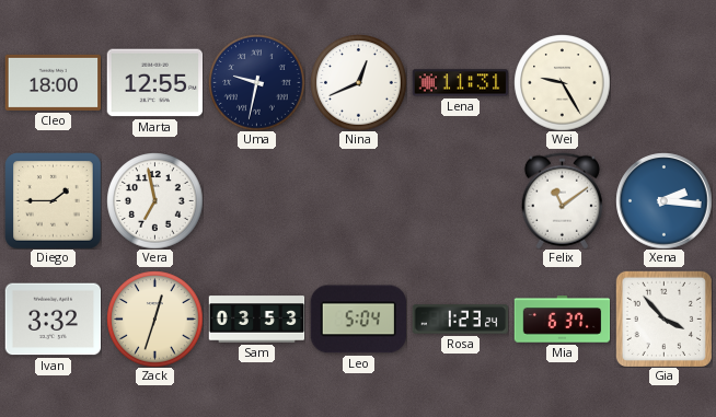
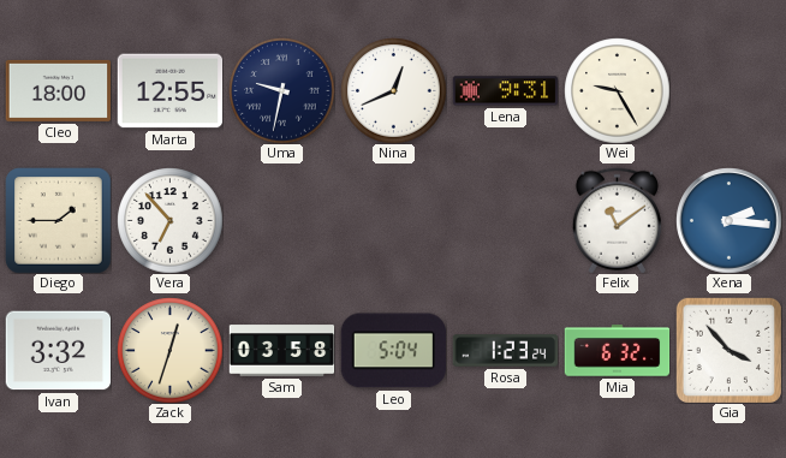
Lena: 11:31 -> 9:31 (505, 91)
Vera: 6:58 -> 6:53 (169, 220)
Sam: 03:53 -> 03:58 (281, 351)
Mia: 6:37 -> 6:32 (617, 351)
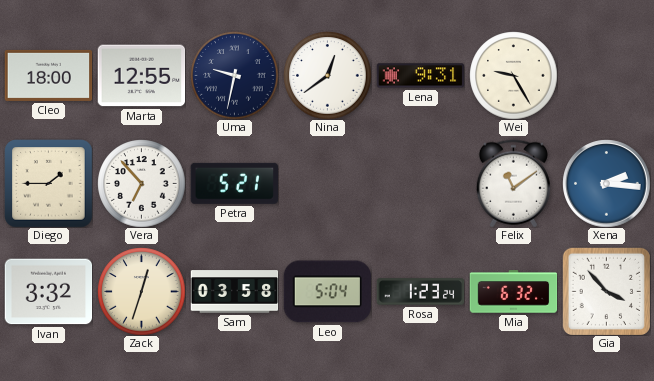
Nina: 12:41 -> 12:39 (327, 75)
Petra: none -> 5:21 (234, 183)
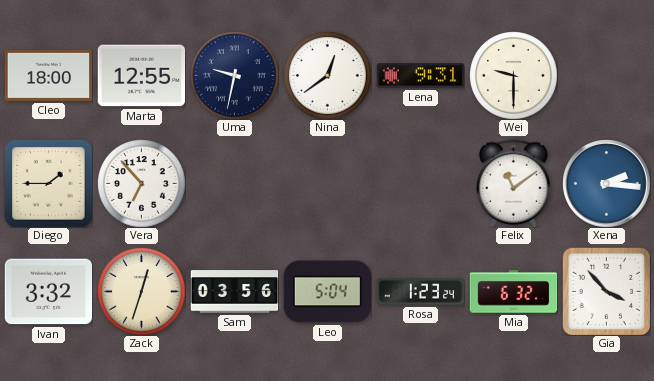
Wei: 9:25 -> 9:30 (513, 75)
Petra: 5:21 -> none (234, 183)
Sam: 03:58 -> 03:56 (234, 292)
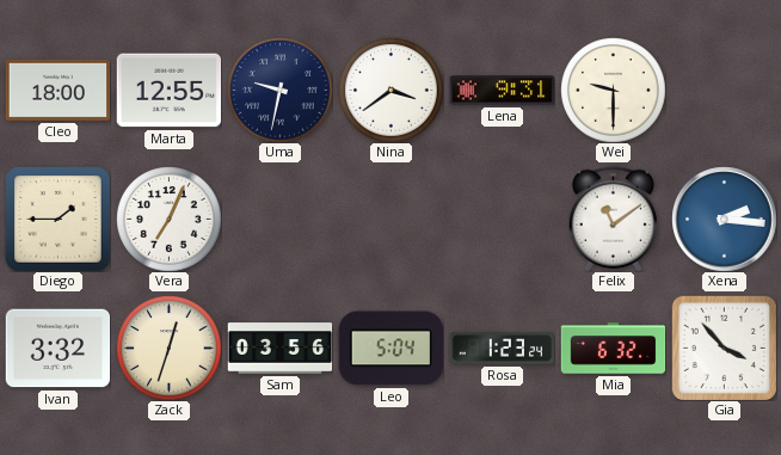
Nina: 12:39 -> 3:39 (390, 90)
Vera: 6:53 -> 7:04 (168, 219)
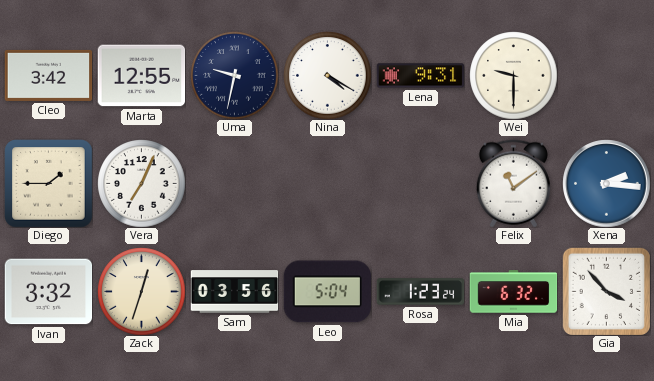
Cleo: 18:00 -> 3:42 (48, 75)
Nina: 3:39 -> 4:20 (327, 75)
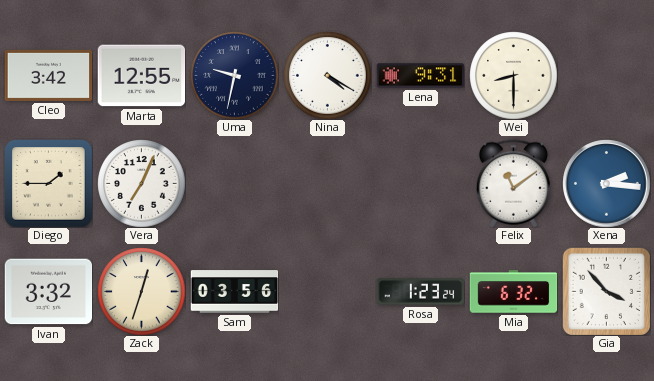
Wei: 9:30 -> 8:30 (513, 75)
Leo: 5:04 -> none (327, 292)
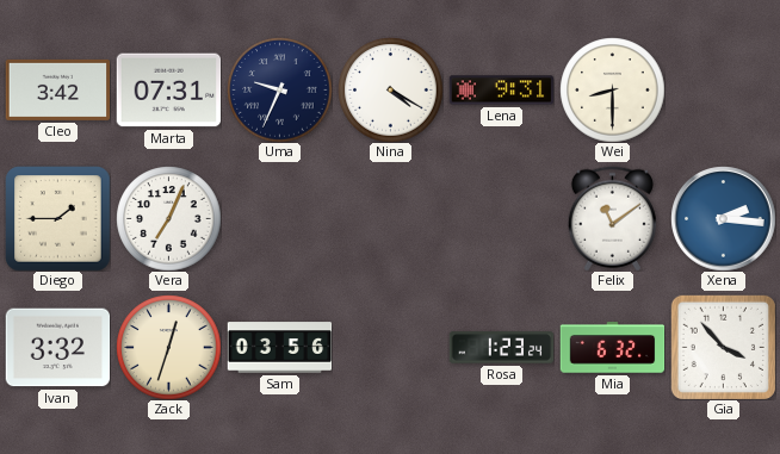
Marta: 12:55 -> 07:31 (168, 91)
Uma: 9:32 -> 9:34 (279, 89)
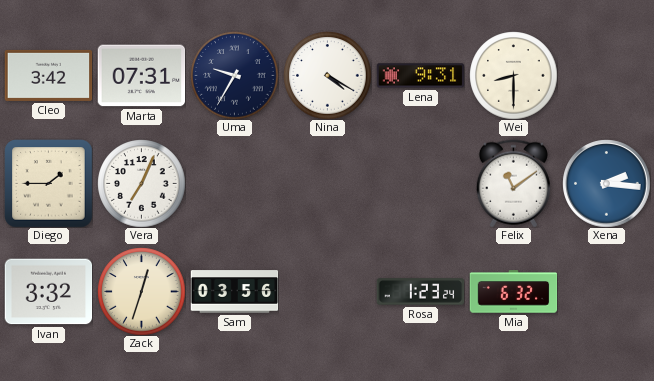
Uma: 9:34 -> 9:35 (234, 75)
Gia: 3:53 -> none (723, 347)
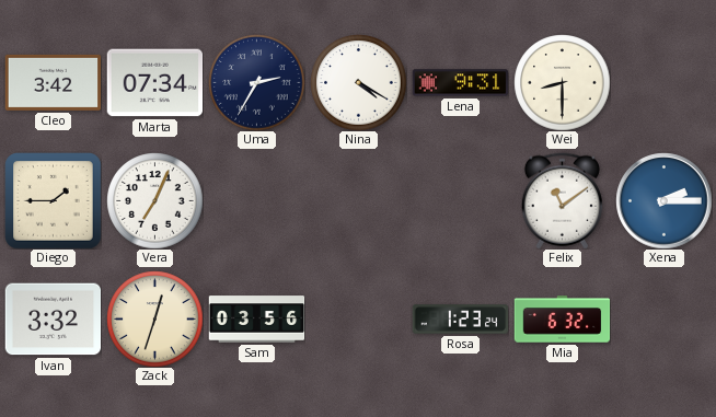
Marta: 07:31 -> 07:34 (154, 83)
Uma: 9:35 -> 2:35 (256, 82)
Xena: 2:16 -> 2:15 (663, 200)
